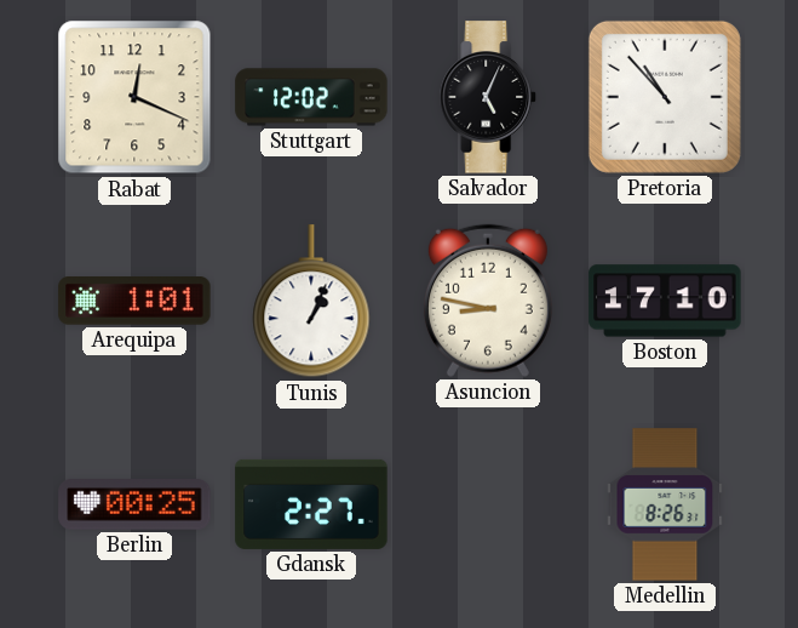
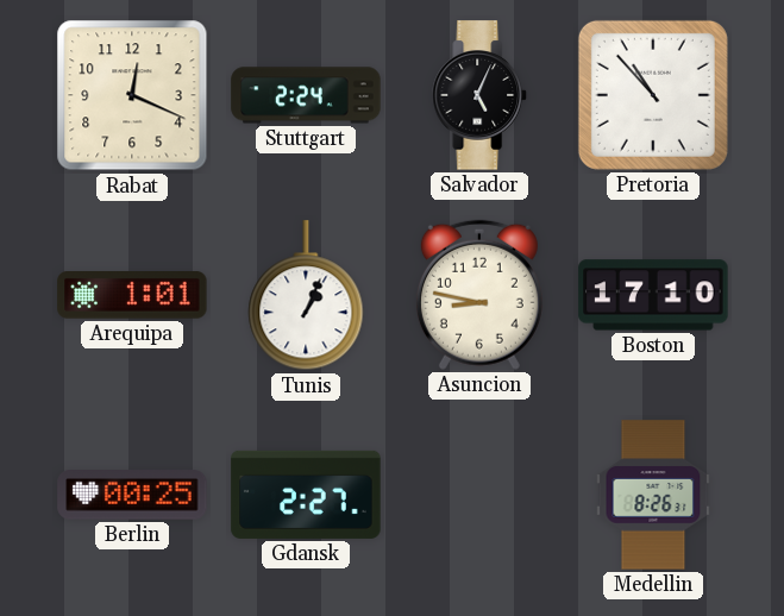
Stuttgart: 12:02 -> 2:24 (306, 95)
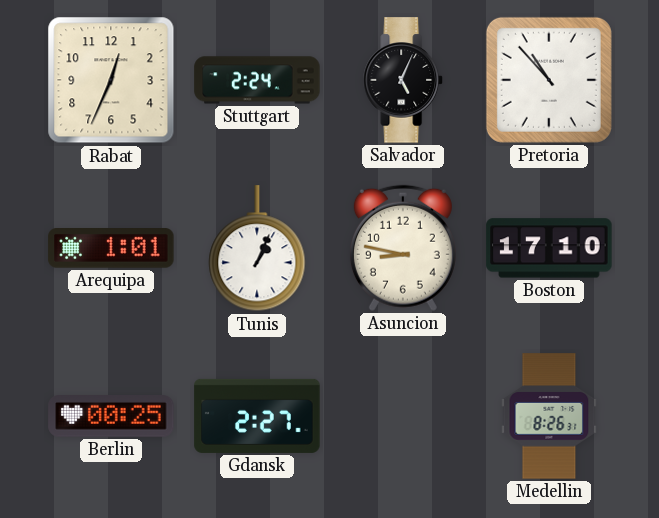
Rabat: 12:19 -> 12:34 (111, 80)
